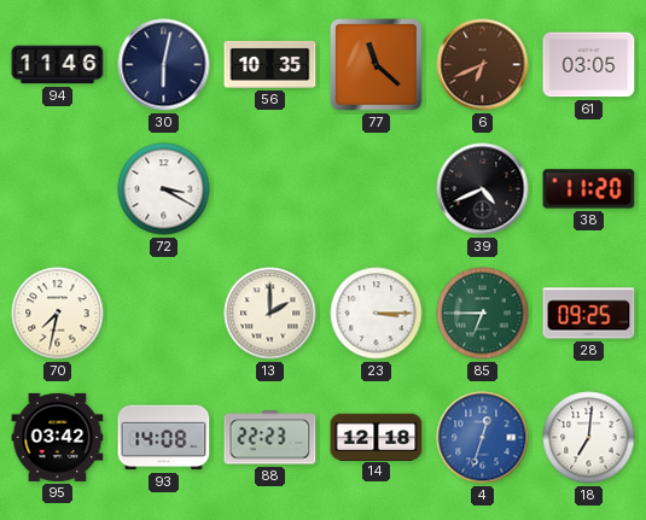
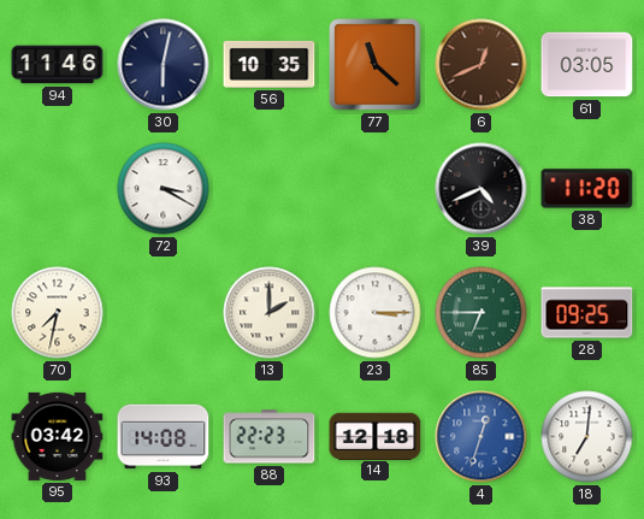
6: 6:41 -> 12:41 (481, 65)
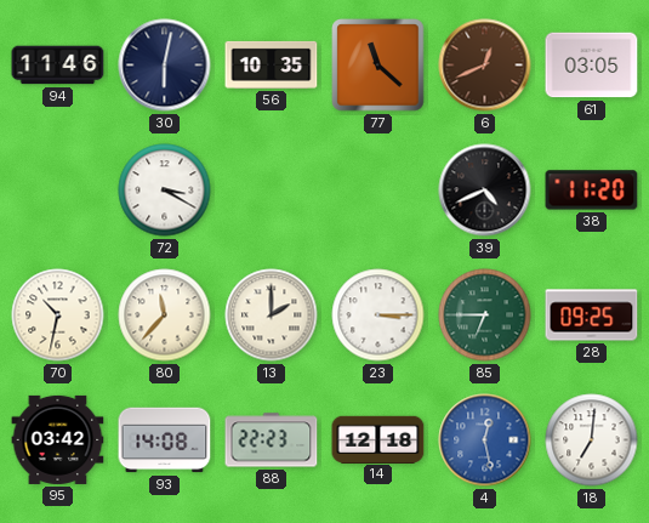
70: 7:32 -> 10:32 (58, 315)
80: none -> 11:37 (165, 315)
4: 12:33 -> 12:28 (485, 440)
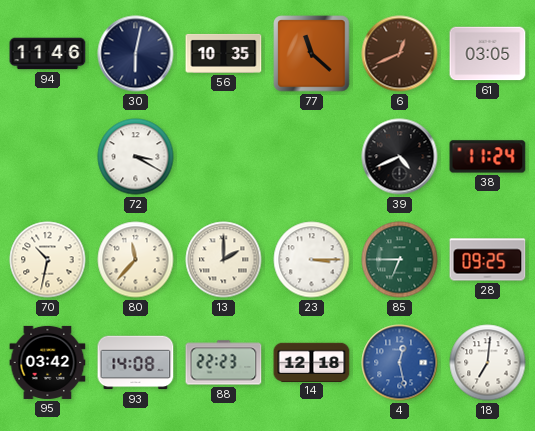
38: 11:20 -> 11:24 (488, 157)
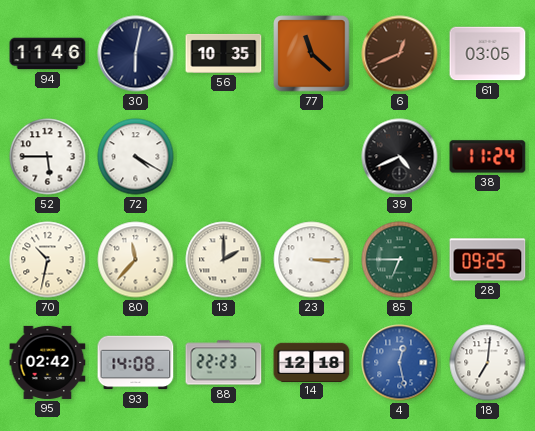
52: none -> 5:45 (48, 157)
72: 3:20 -> 4:20 (136, 157)
95: 03:42 -> 02:42 (48, 362)
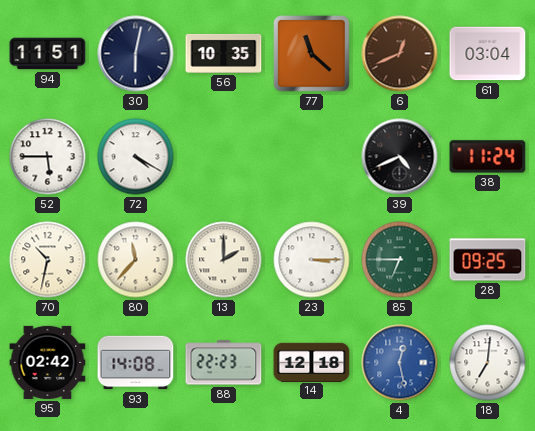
94: 11:46 -> 11:51 (48, 54)
61: 03:05 -> 03:04 (488, 54)
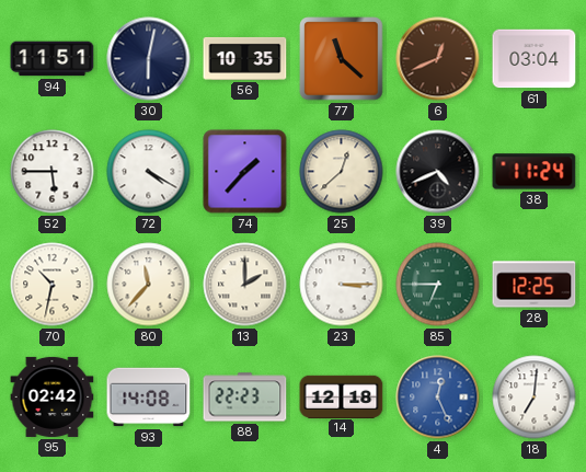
74: none -> 1:37 (245, 172)
25: none -> 12:38 (342, 172)
28: 09:25 -> 12:25 (535, 285)
4: 12:28 -> 12:26 (438, 398)
